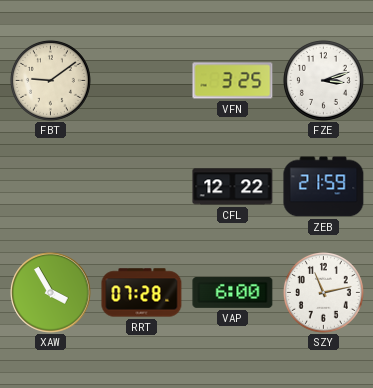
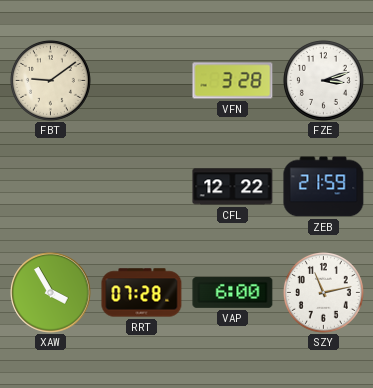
VFN: 3:25 -> 3:28 (233, 81)
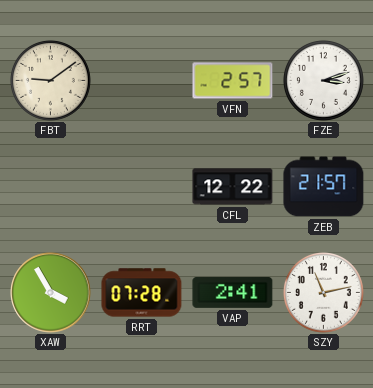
VFN: 3:28 -> 2:57 (233, 81)
ZEB: 21:59 -> 21:57 (324, 187)
VAP: 6:00 -> 2:41 (233, 292)
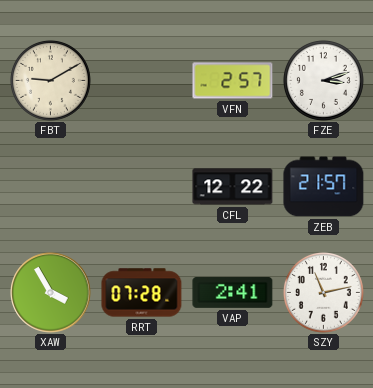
FBT: 9:09 -> 9:10 (50, 80)
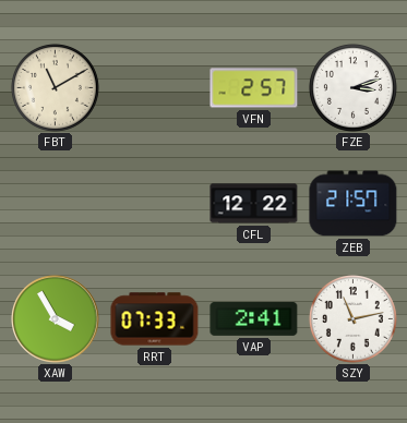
FBT: 9:10 -> 11:10 (55, 87)
RRT: 07:28 -> 07:33 (155, 319)
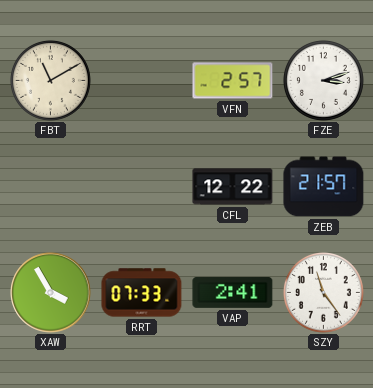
SZY: 11:13 -> 11:24 (323, 292)
